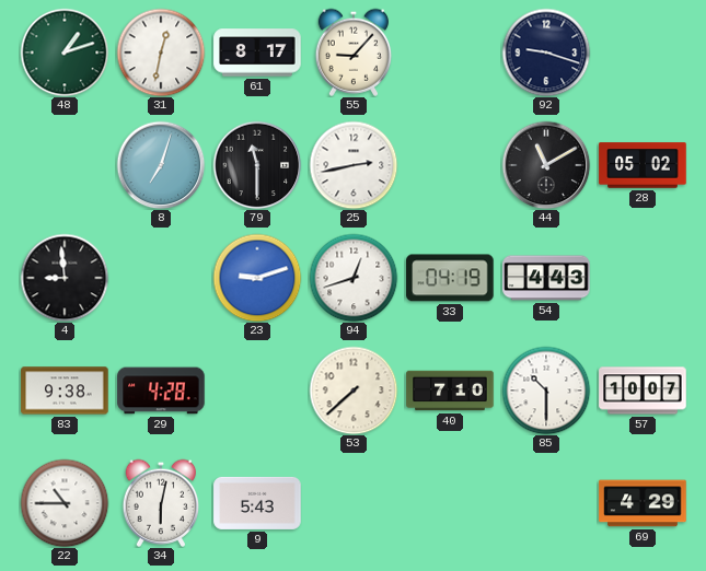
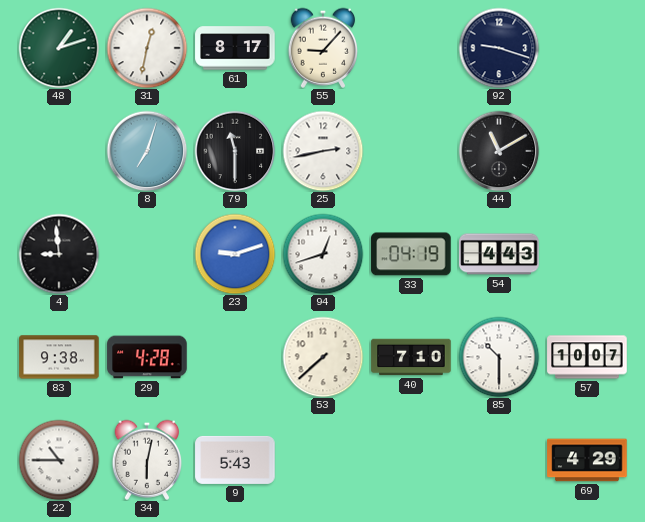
28: 05:02 -> none (643, 165)
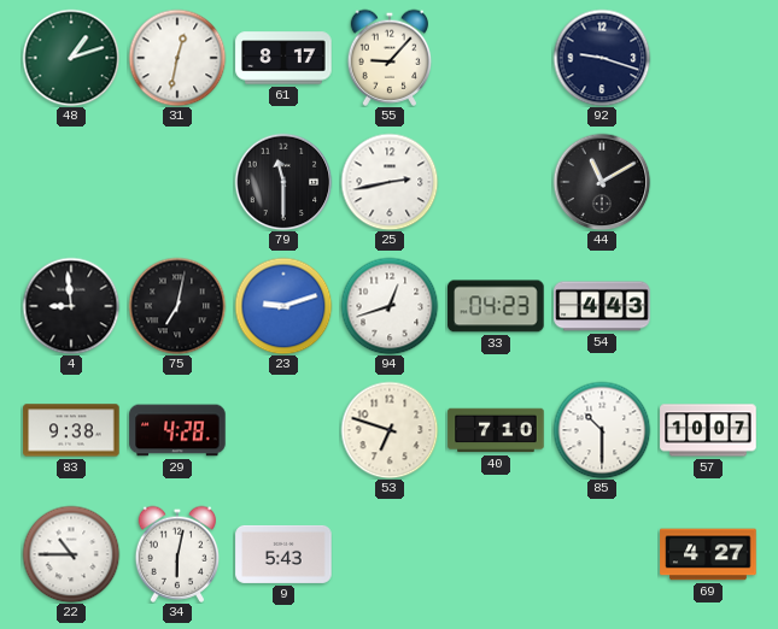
8: 7:03 -> none (147, 151)
75: none -> 7:02 (177, 306)
33: 04:19 -> 04:23 (496, 306)
53: 7:38 -> 6:48 (390, 430)
69: 4:29 -> 4:27 (708, 554)
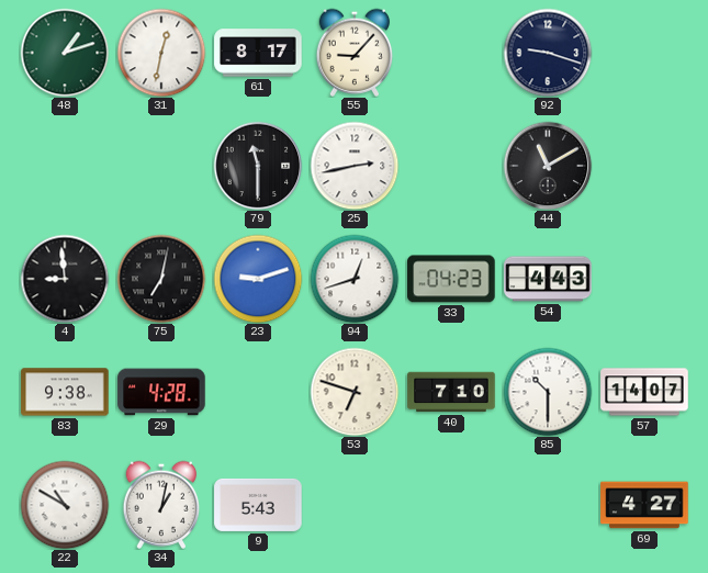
57: 10:07 -> 14:07 (644, 392)
22: 10:45 -> 10:50 (65, 505)
34: 6:02 -> 1:02 (161, 505)
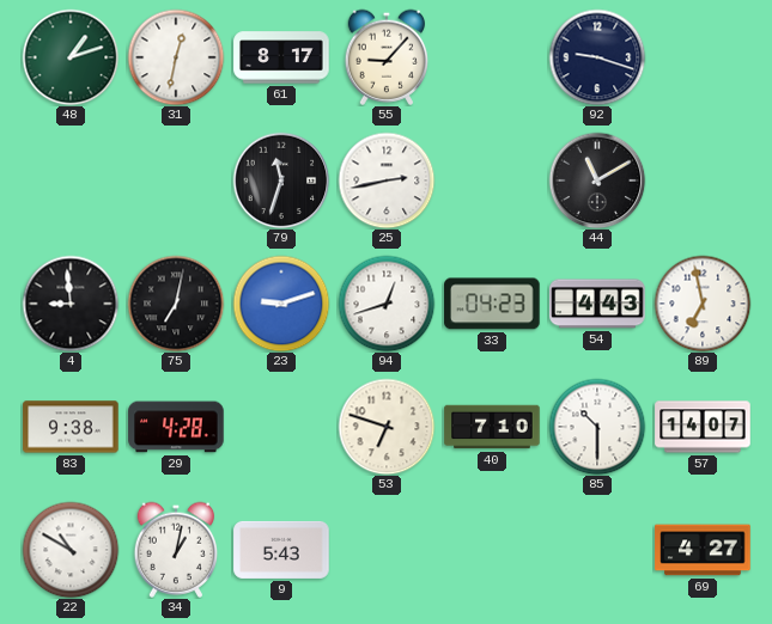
79: 11:30 -> 11:33 (281, 181)
89: none -> 6:58 (703, 304)
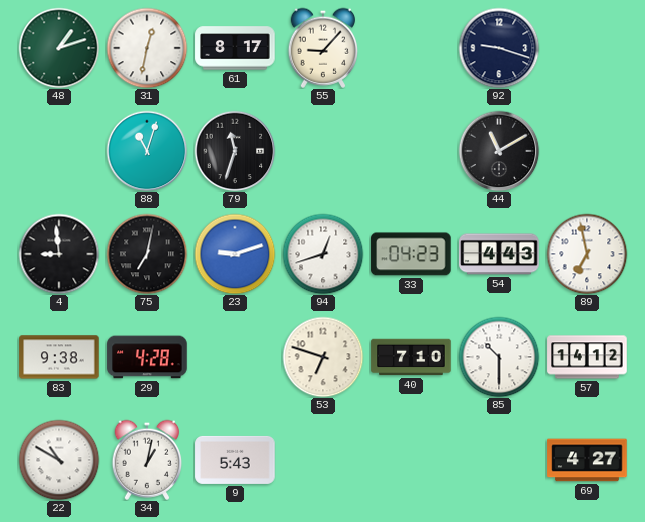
88: none -> 11:03 (147, 151)
25: 2:43 -> none (387, 181)
57: 14:07 -> 14:12 (587, 357)
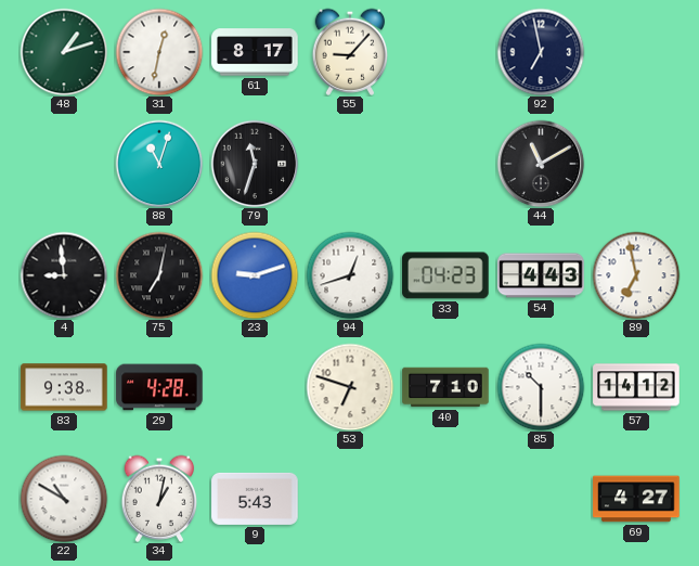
92: 9:18 -> 6:58 (541, 52)
